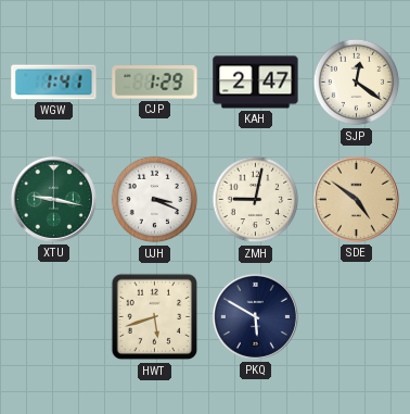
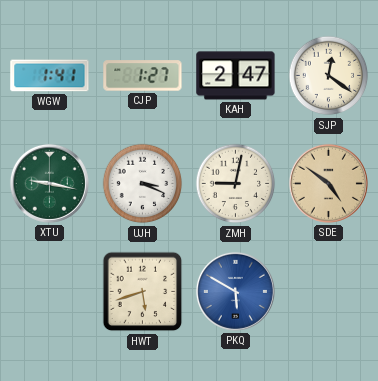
CJP: 1:29 -> 1:27 (143, 76)
PKQ dial: navy -> blue (235, 291)
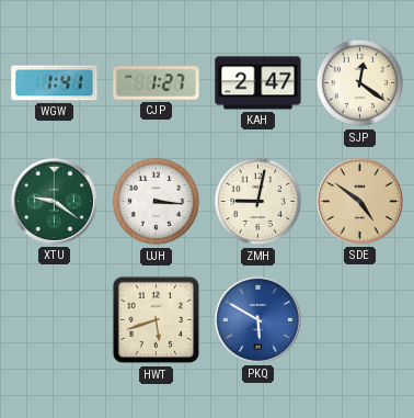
XTU: 9:17 -> 9:21 (54, 201)
UJH: 3:19 -> 3:16 (157, 202)
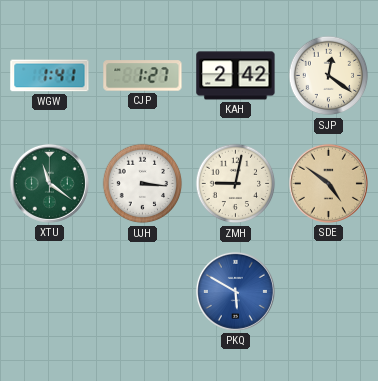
KAH: 2:47 -> 2:42 (236, 76)
XTU: 9:21 -> 11:21 (49, 183)
HWT: 5:42 -> none (157, 320)
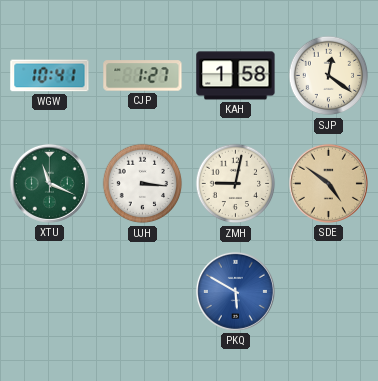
WGW: 1:41 -> 10:41 (50, 76)
KAH: 2:42 -> 1:58 (236, 76)
XTU: 11:21 -> 11:19 (49, 183)
